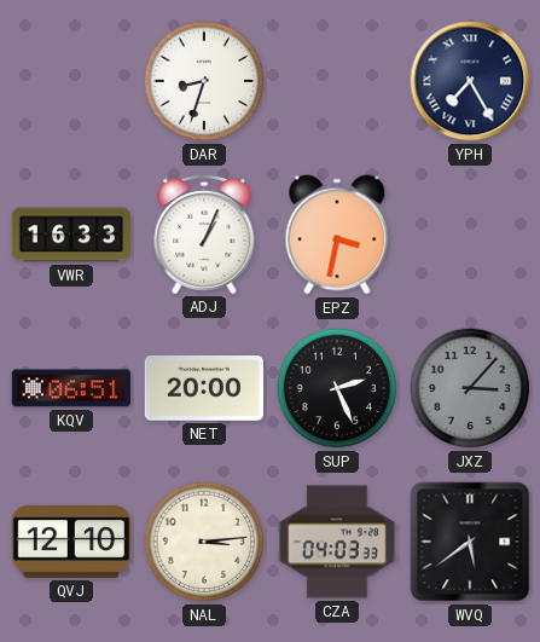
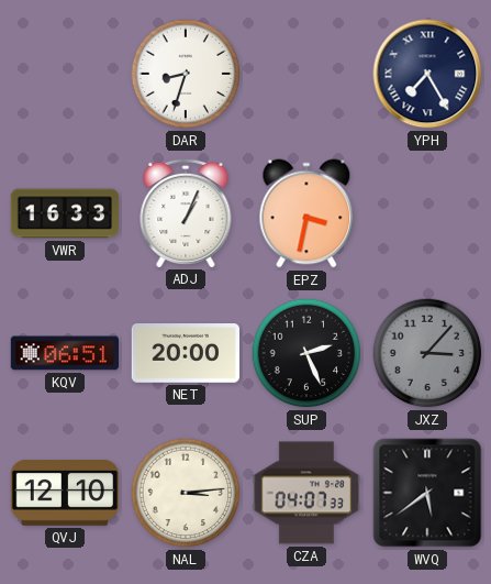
CZA: 04:03 -> 04:07 (306, 493)
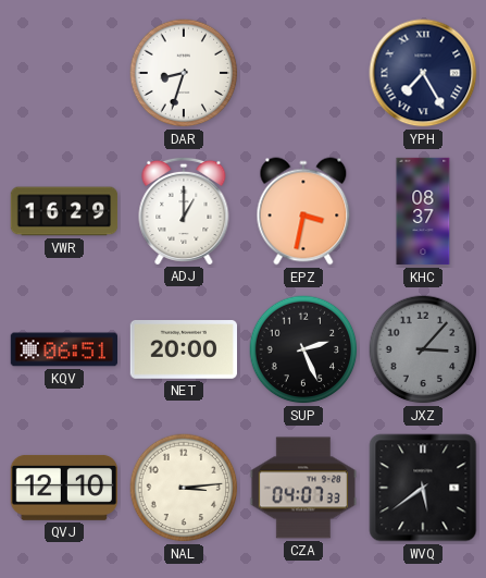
VWR: 16:33 -> 16:29 (64, 211)
ADJ: 1:04 -> 1:00 (184, 210)
KHC: none -> 08:37 (423, 211)
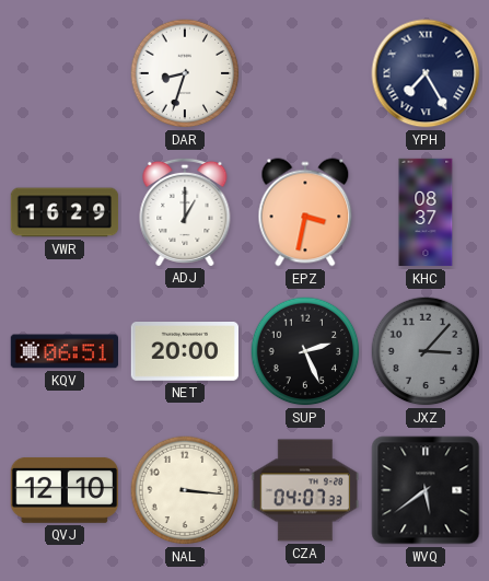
NAL: 3:14 -> 3:16 (185, 490)
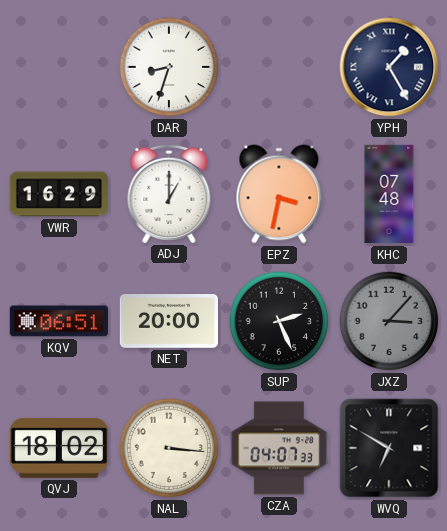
YPH: 7:25 -> 1:25 (389, 67)
KHC: 08:37 -> 07:48 (389, 194)
QVJ: 12:10 -> 18:02 (58, 448)
WVQ: 5:39 -> 6:50 (389, 448)
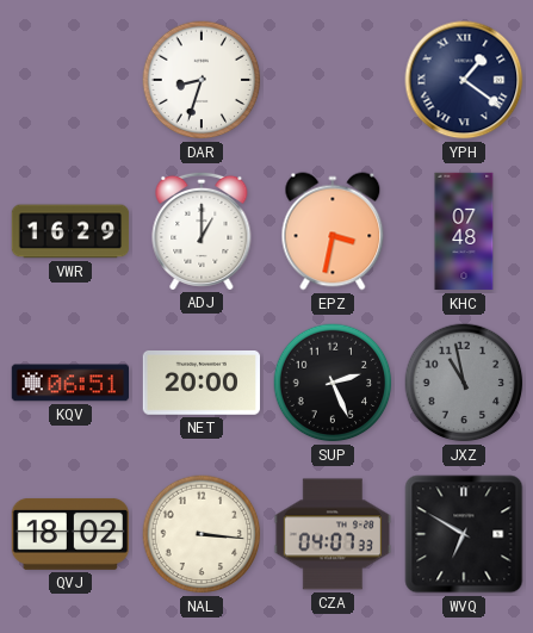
YPH: 1:25 -> 1:21 (464, 80)
JXZ: 3:07 -> 10:58 (464, 383)
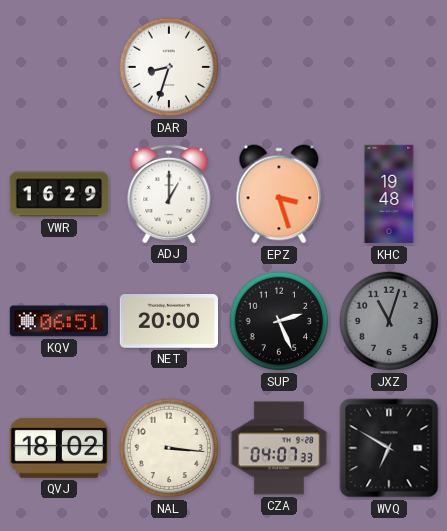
YPH: 1:21 -> none (464, 80)
EPZ: 3:32 -> 3:27 (279, 194)
KHC: 07:48 -> 19:48 (389, 194)
JXZ: 10:58 -> 11:03 (389, 321)
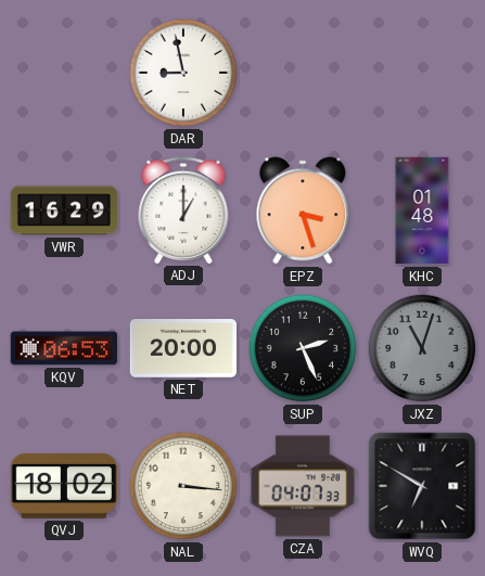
DAR: 8:33 -> 8:58 (183, 73)
KHC: 19:48 -> 01:48 (422, 210)
KQV: 06:51 -> 06:53 (63, 348)
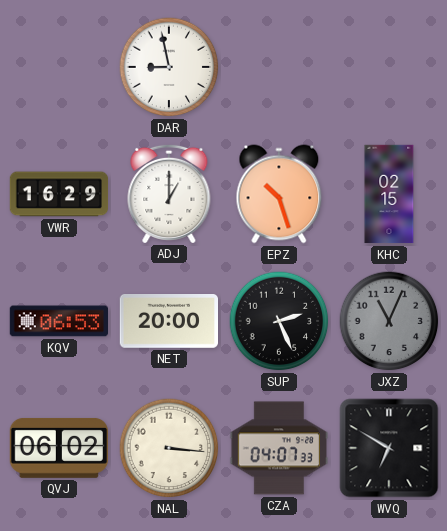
EPZ: 3:27 -> 10:27 (279, 194)
KHC: 01:48 -> 02:15 (389, 194)
JXZ: 11:03 -> 11:04 (389, 321)
QVJ: 18:02 -> 06:02 (58, 448)
